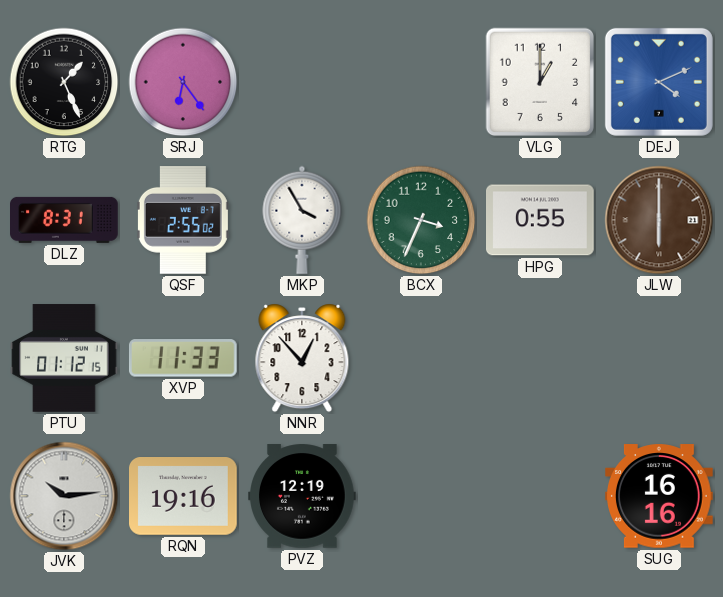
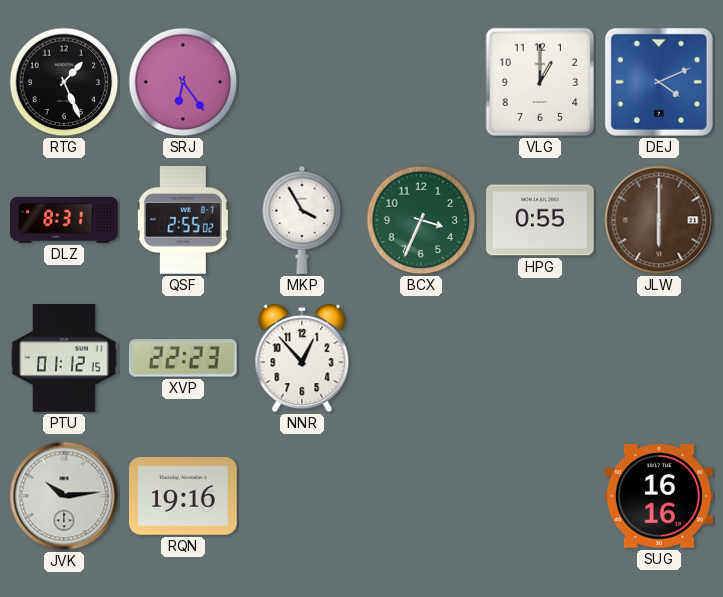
XVP: 11:33 -> 22:23 (183, 358)
PVZ: 12:19 -> none (303, 496)
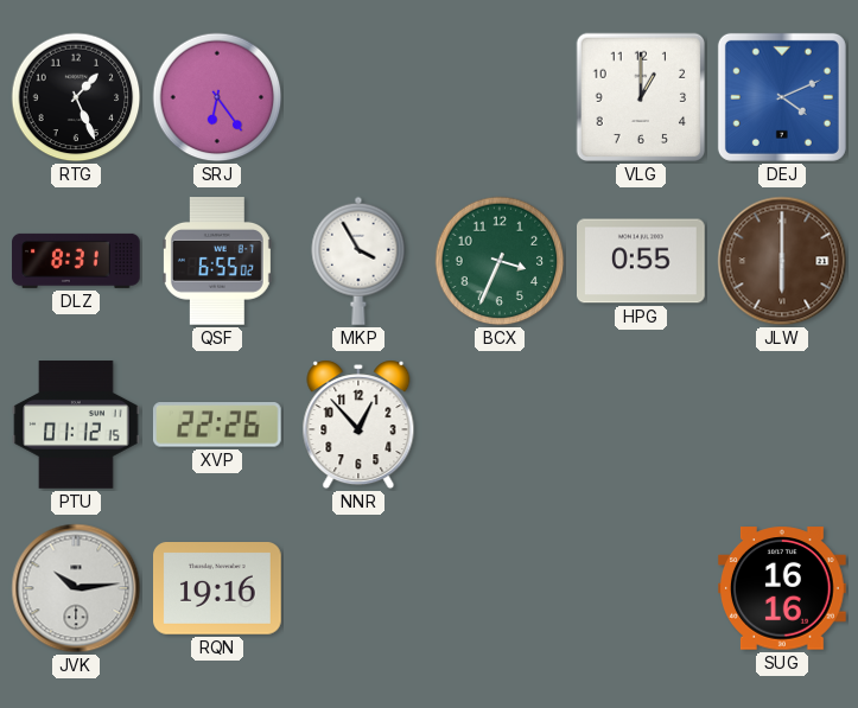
QSF: 2:55 -> 6:55 (217, 262)
XVP: 22:23 -> 22:26 (217, 425)
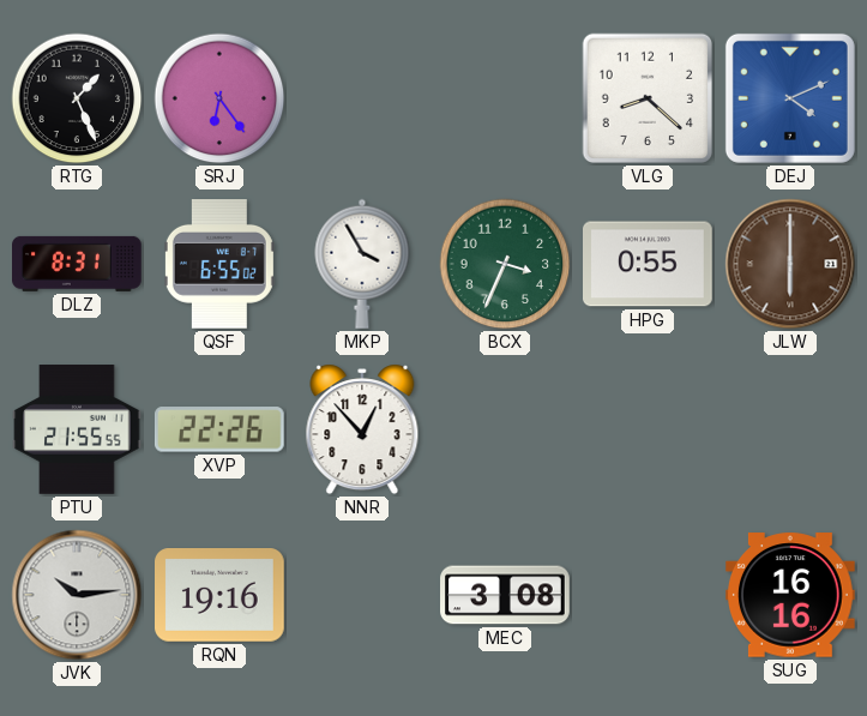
VLG: 1:00 -> 8:22 (648, 98)
PTU: 01:12 -> 21:55 (77, 429)
MEC: none -> 3:08 (505, 595)
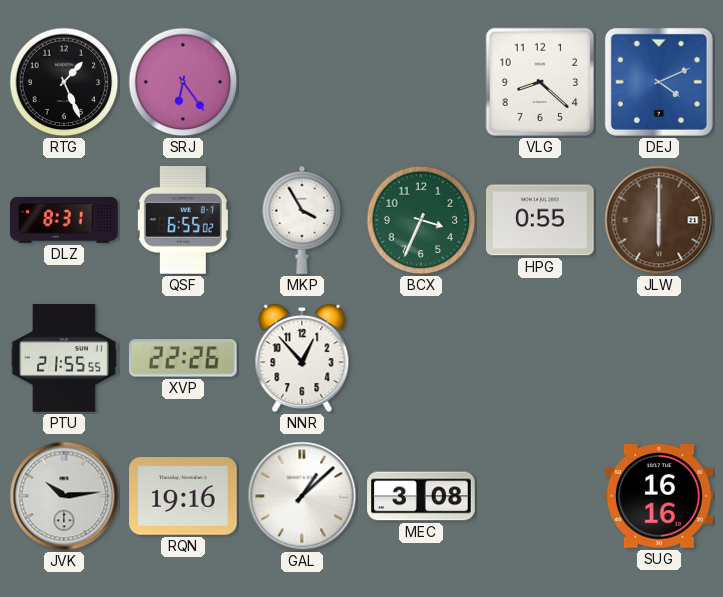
GAL: none -> 1:08 (302, 496)
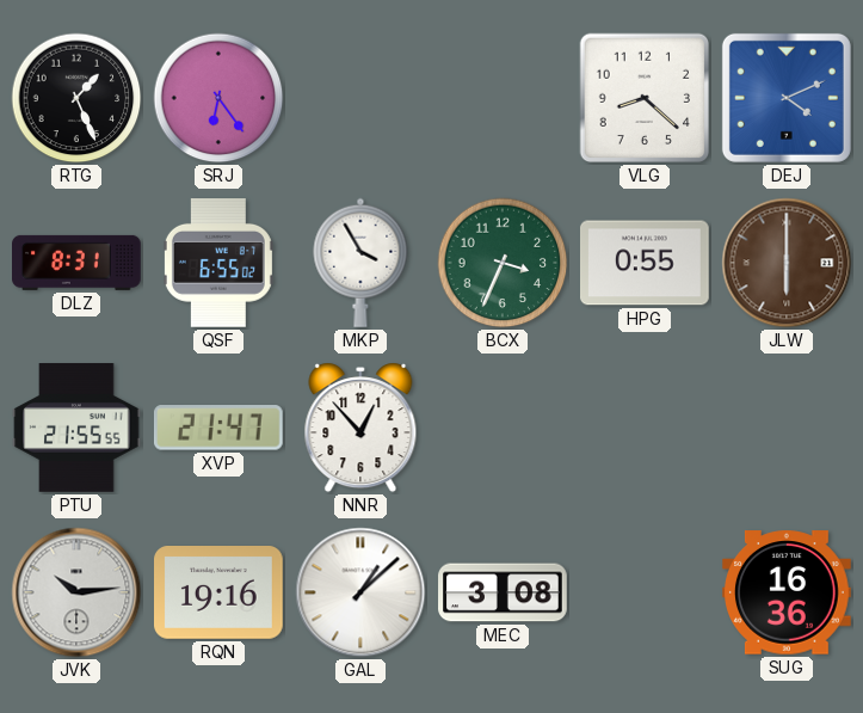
XVP: 22:26 -> 21:47 (218, 428)
SUG: 16:16 -> 16:36 (788, 592)
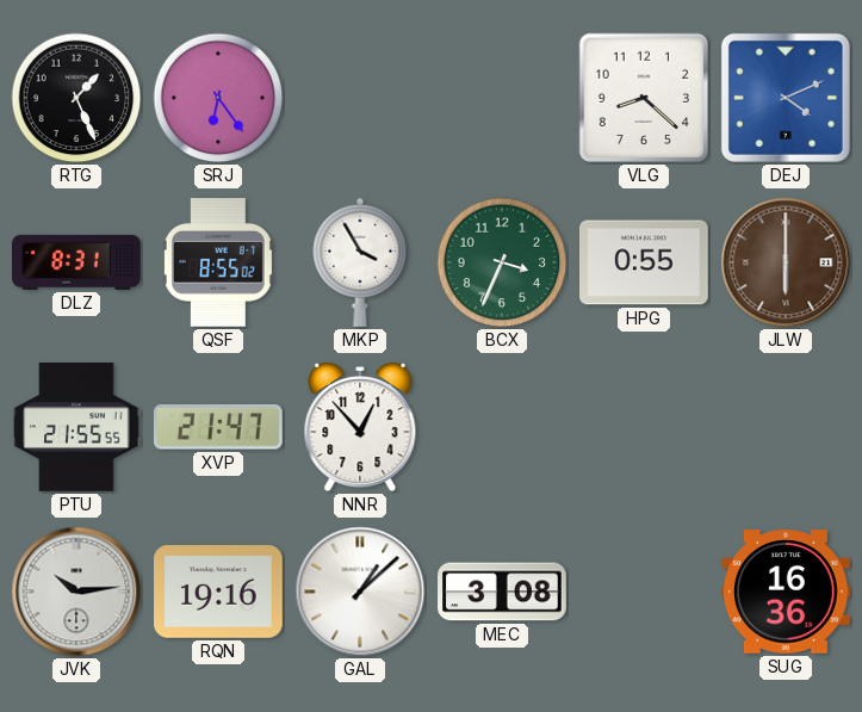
QSF: 6:55 -> 8:55 (218, 264)
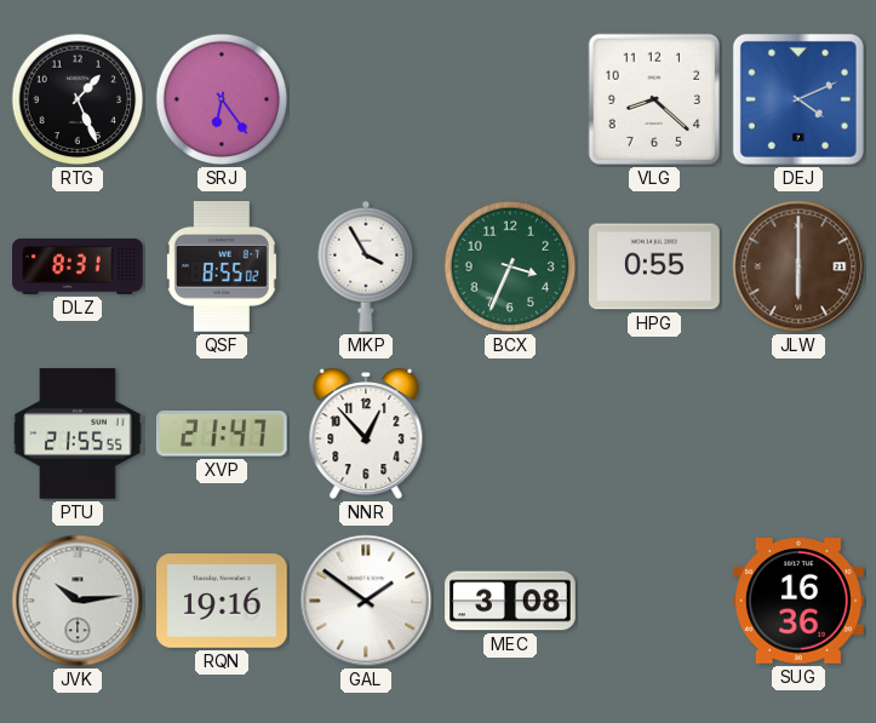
GAL: 1:08 -> 1:51 (366, 601)
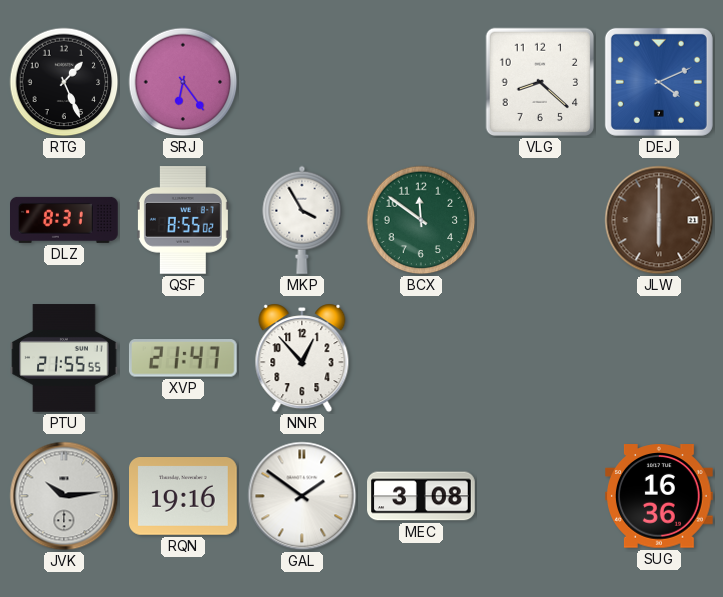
BCX: 3:34 -> 11:51 (421, 220)
HPG: 0:55 -> none (655, 266)
